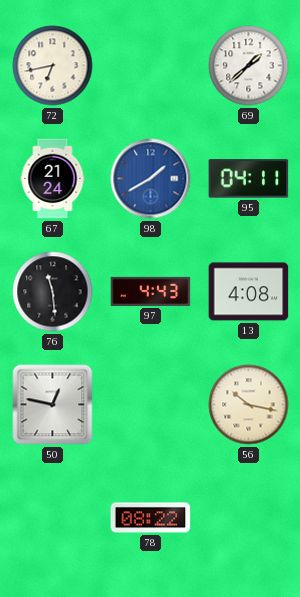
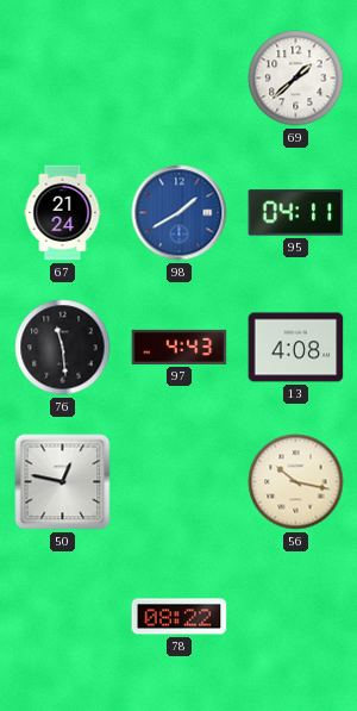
72: 6:43 -> none (53, 66)
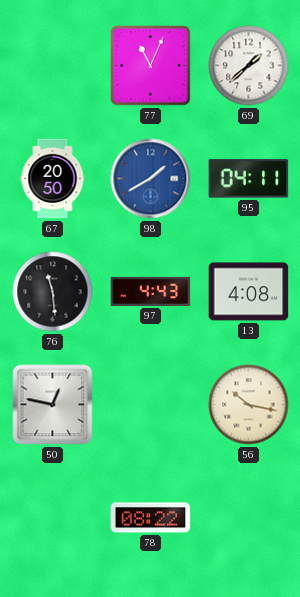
77: none -> 11:04 (151, 66)
67: 21:24 -> 20:50 (53, 179)
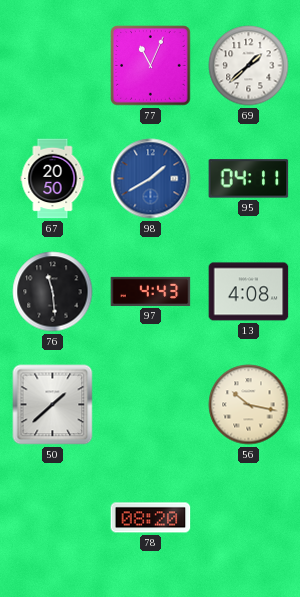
50: 12:47 -> 1:38 (53, 405)
78: 08:22 -> 08:20 (151, 518)
